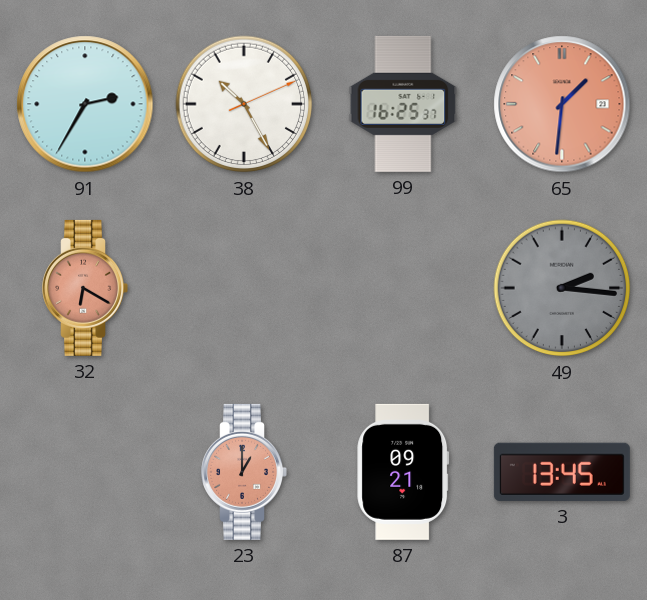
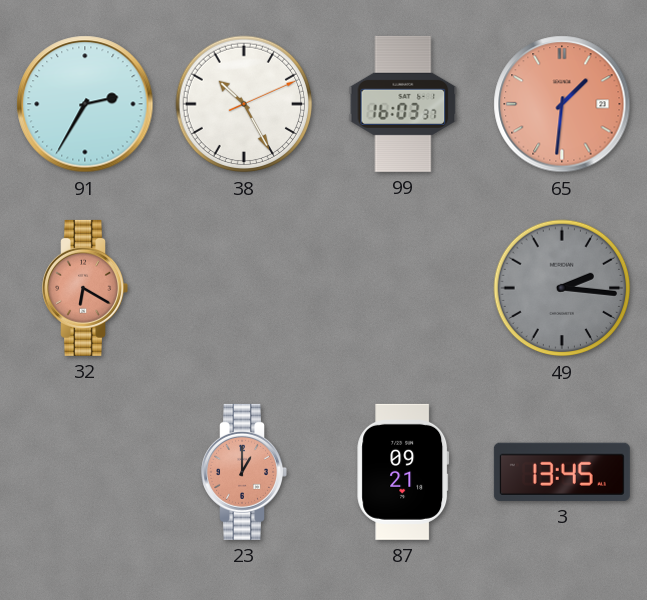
99: 16:25 -> 16:03 (403, 104)
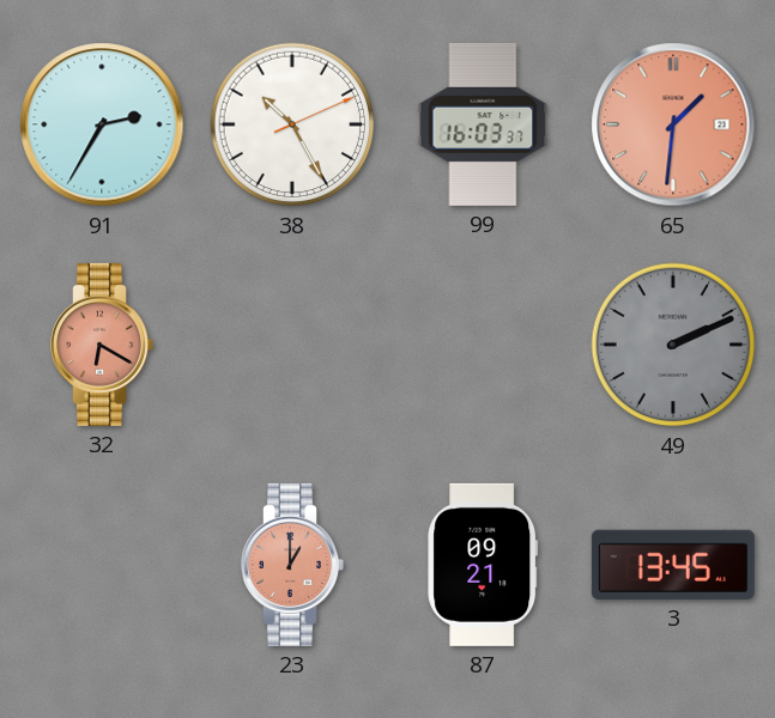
49: 2:16 -> 2:11 (673, 345)
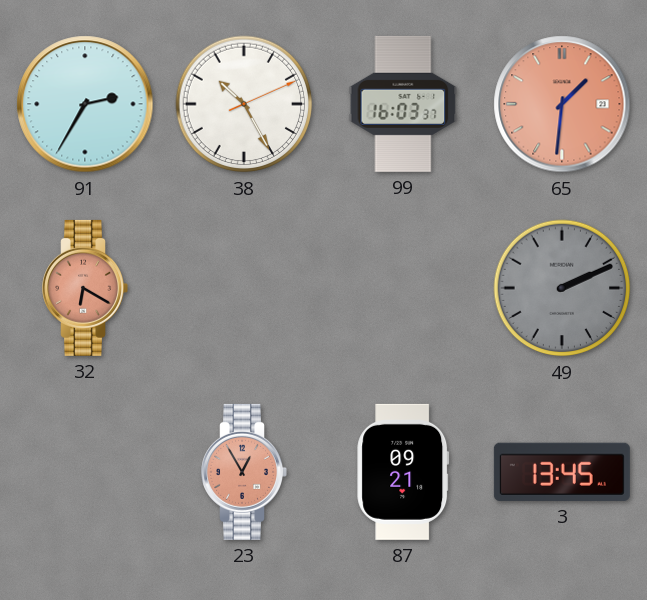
23: 1:00 -> 12:55 (244, 472)
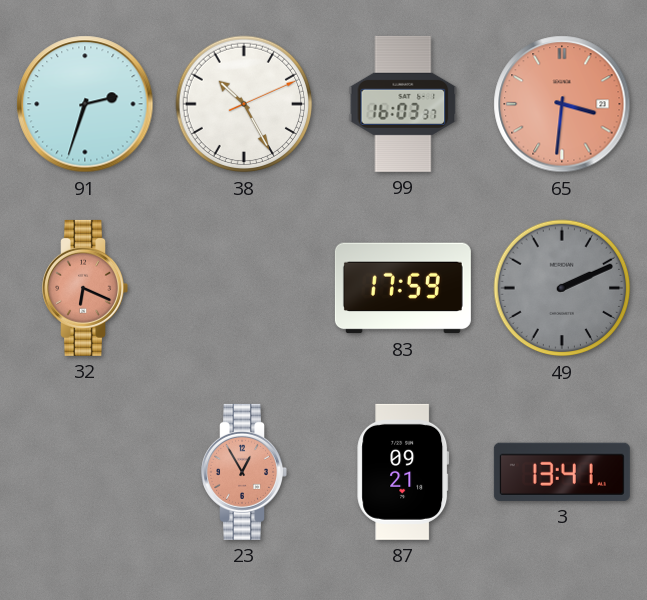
91: 2:35 -> 2:33 (85, 104)
65: 1:31 -> 3:31 (562, 104)
32: 6:20 -> 6:19 (85, 288)
83: none -> 17:59 (403, 288)
3: 13:45 -> 13:41 (562, 472)
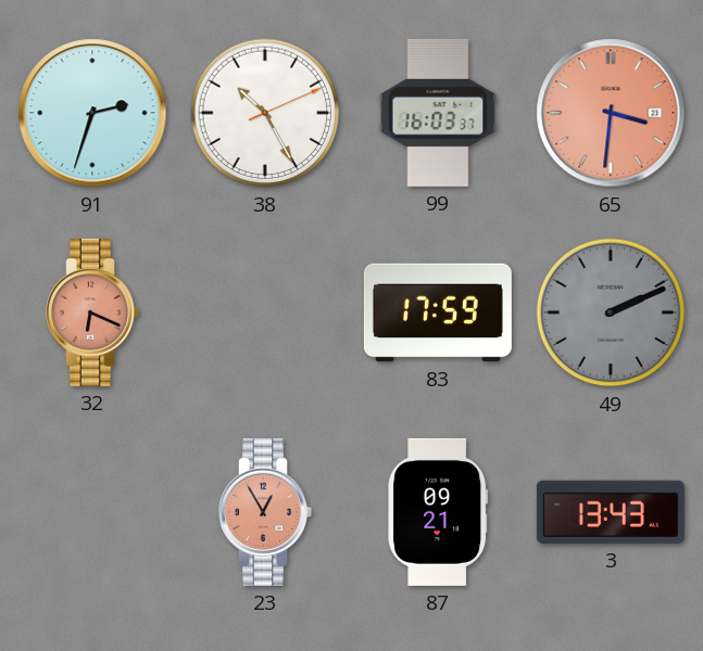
3: 13:41 -> 13:43 (611, 512)
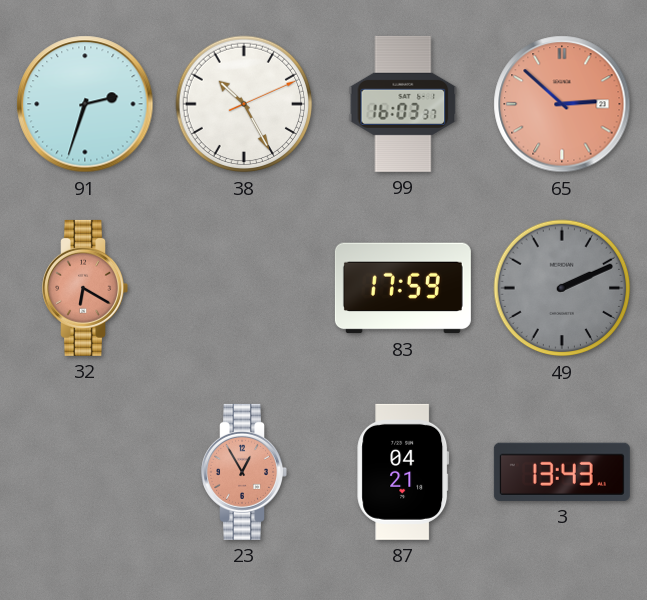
65: 3:31 -> 2:52 (562, 104)
32: 6:19 -> 6:20 (85, 288)
87: 09:21 -> 04:21 (403, 472)
